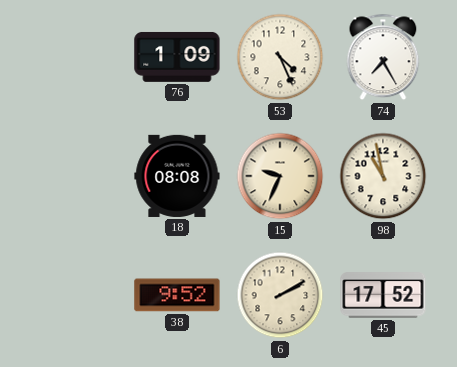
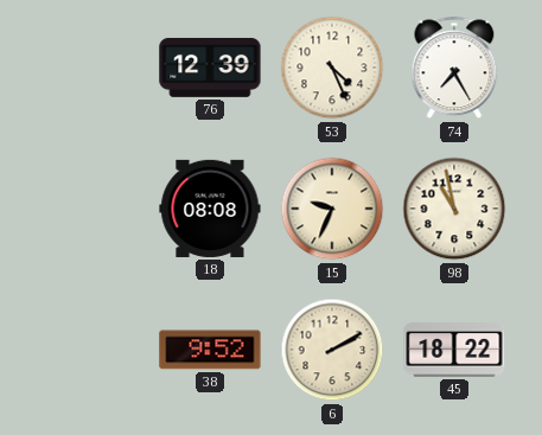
76: 1:09 -> 12:39 (210, 68)
45: 17:52 -> 18:22 (454, 350)
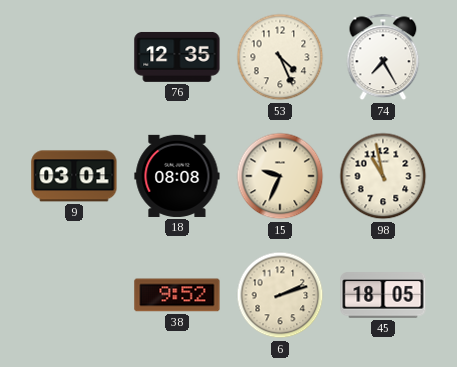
76: 12:39 -> 12:35 (177, 57)
9: none -> 03:01 (74, 176)
6: 2:10 -> 2:12 (280, 295)
45: 18:22 -> 18:05 (383, 295)
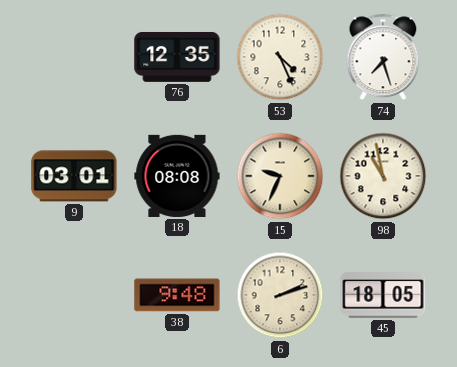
74: 7:25 -> 7:27 (383, 57)
38: 9:52 -> 9:48 (177, 295)
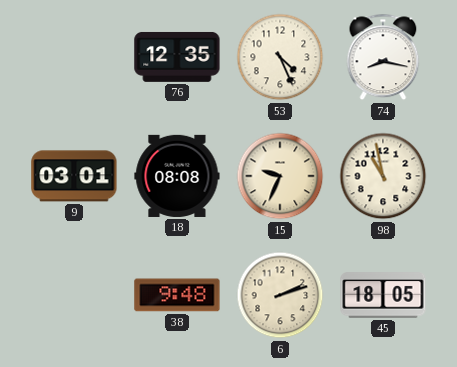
74: 7:27 -> 8:17 (383, 57)
